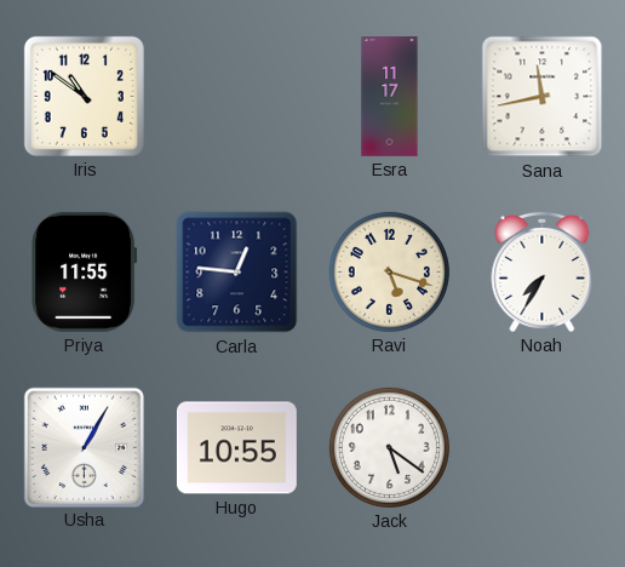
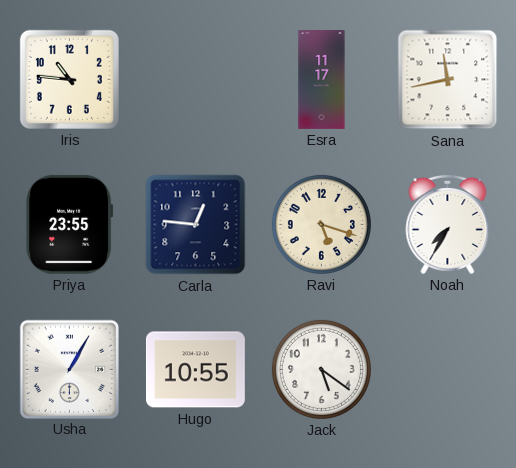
Iris: 10:51 -> 10:46 (69, 79)
Priya: 11:55 -> 23:55 (70, 224)
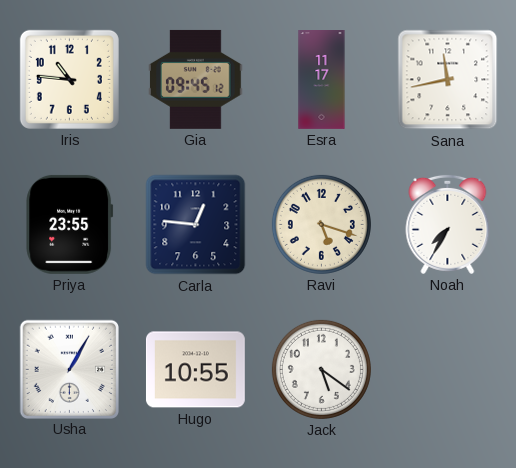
Gia: none -> 09:45 (196, 79)
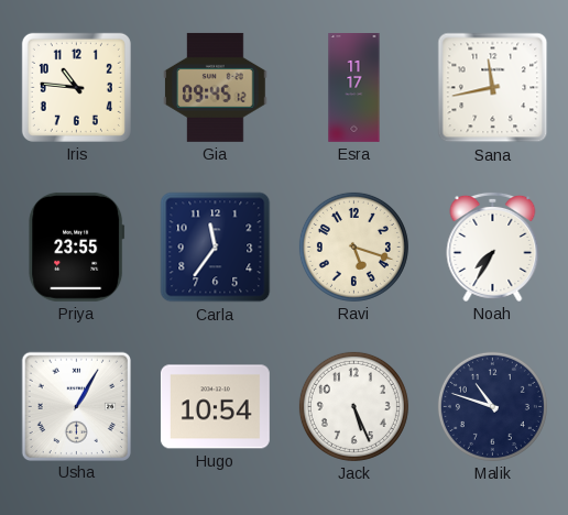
Carla: 12:46 -> 11:36 (216, 248)
Hugo: 10:55 -> 10:54 (215, 407)
Jack: 5:21 -> 5:26 (353, 406)
Malik: none -> 10:48 (492, 406)
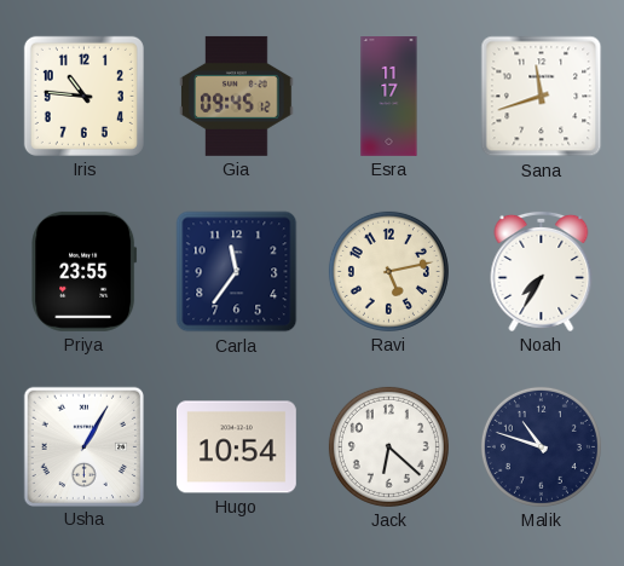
Sana: 11:43 -> 11:42 (542, 97)
Ravi: 5:18 -> 5:13 (388, 271)
Jack: 5:26 -> 6:22 (388, 446)
